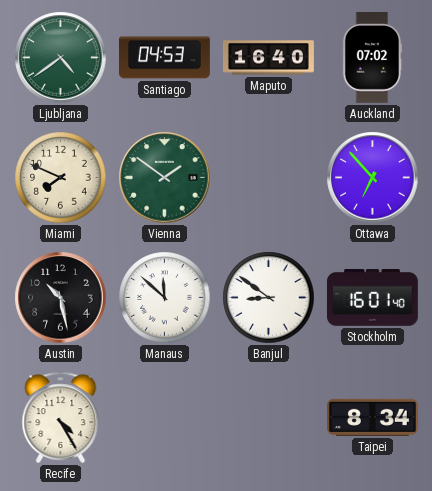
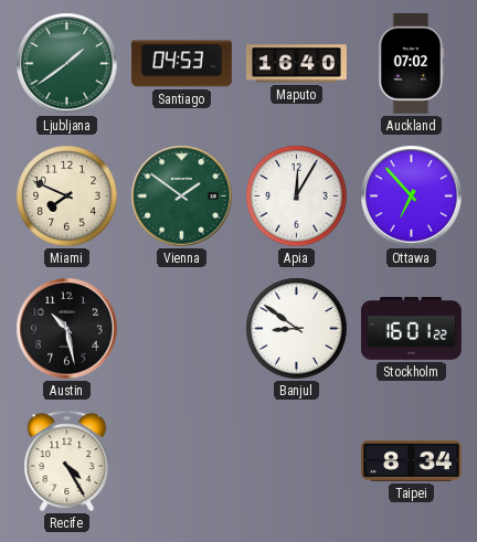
Ljubljana: 4:39 -> 1:39 (67, 64)
Apia: none -> 12:05 (297, 196)
Manaus: 11:52 -> none (165, 298)
Stockholm: 16:01:40 -> 16:01:22 (411, 329)
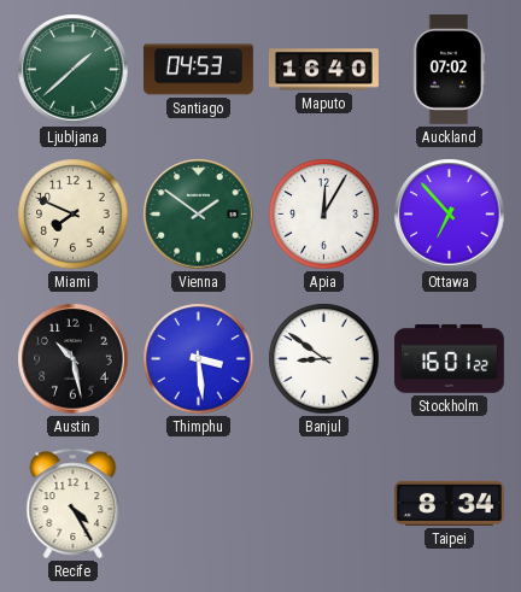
Ljubljana: 1:39 -> 1:38 (74, 70)
Thimphu: none -> 3:29 (199, 359)
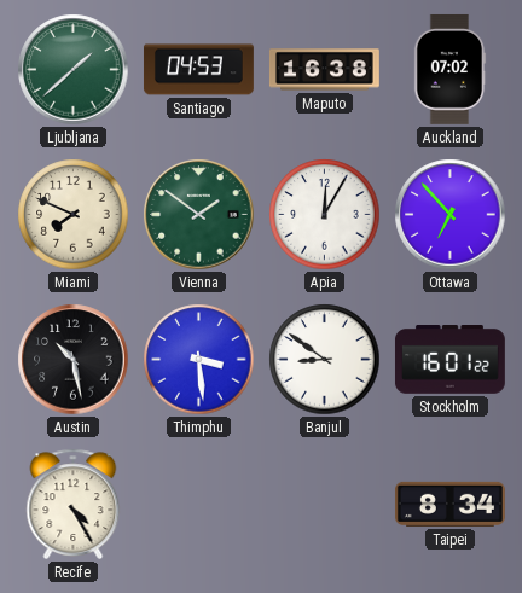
Maputo: 16:40 -> 16:38 (324, 70)
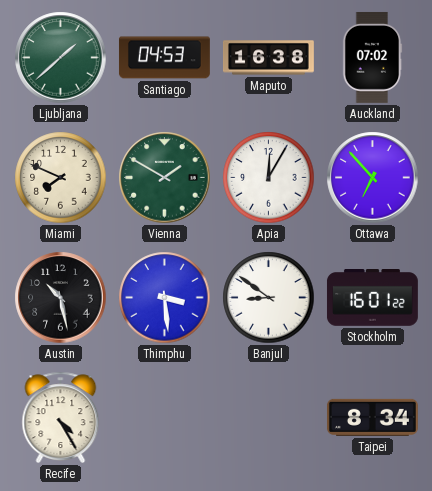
Vienna: 1:51 -> 1:50 (165, 178)
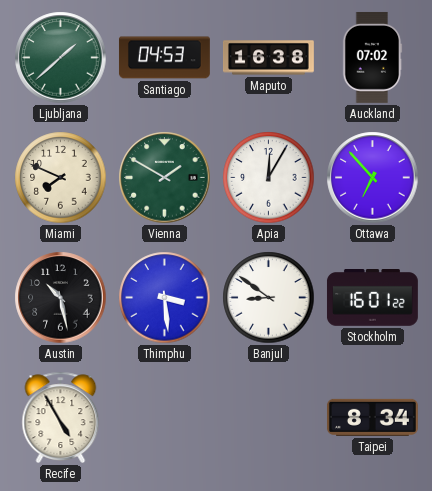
Recife: 4:25 -> 4:55 (61, 417)
